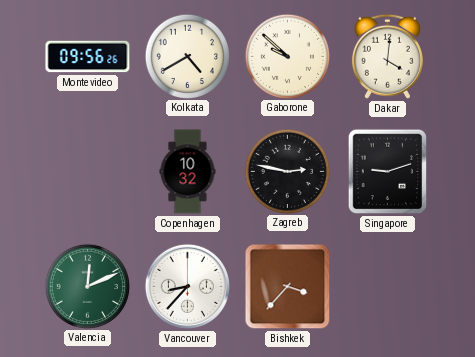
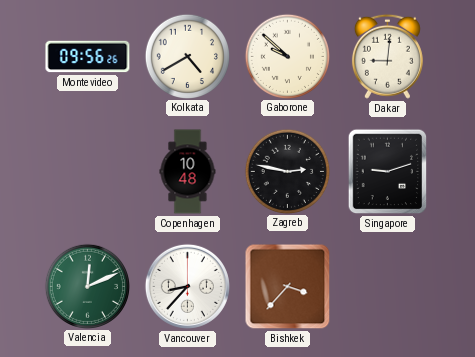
Dakar: 4:01 -> 9:01 (387, 56)
Copenhagen: 10:32 -> 10:48 (188, 172)
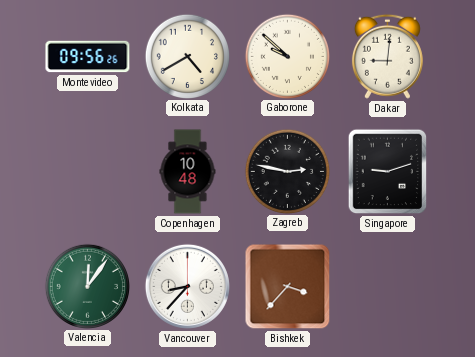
Valencia: 12:11 -> 12:06 (87, 286)
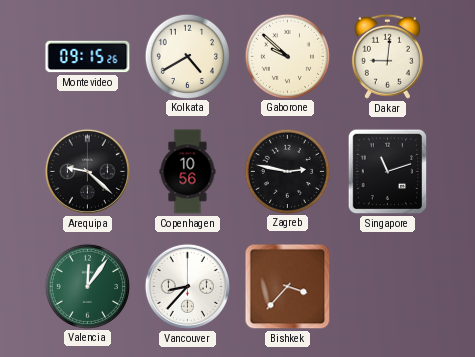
Montevideo: 09:56 -> 09:15 (88, 57)
Arequipa: none -> 9:22 (87, 171)
Copenhagen: 10:48 -> 10:56 (188, 172)
Singapore: 9:12 -> 11:12 (388, 172)
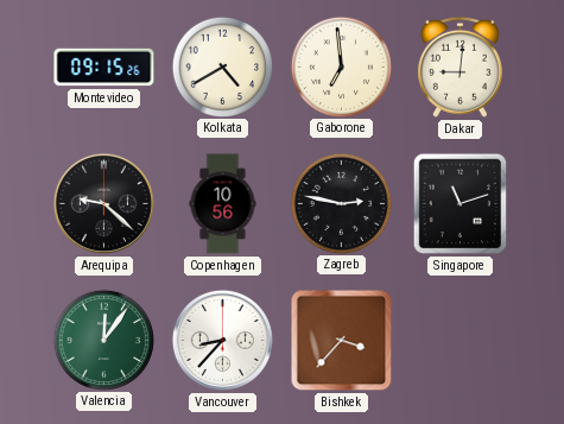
Gaborone: 9:52 -> 6:59 (341, 67)
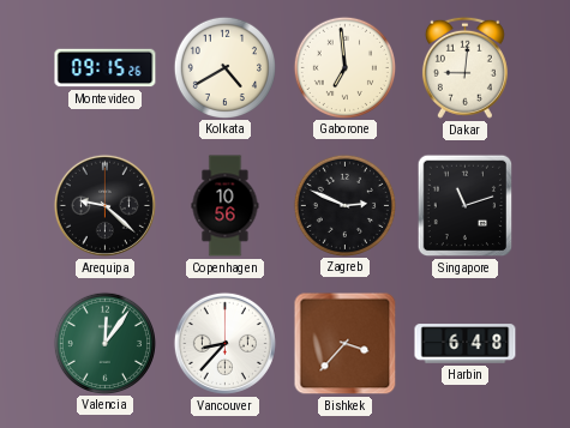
Zagreb: 2:47 -> 2:49 (344, 205)
Harbin: none -> 6:48 (466, 344)
